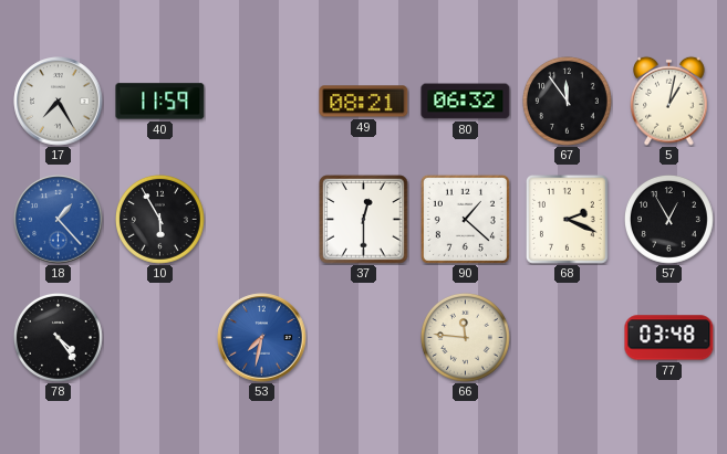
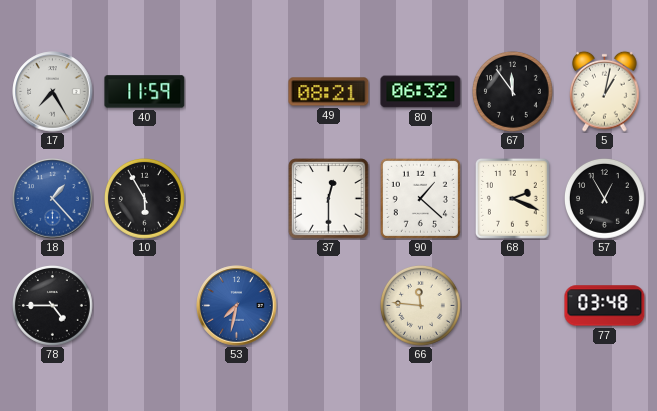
78: 4:24 -> 4:45 (53, 306)
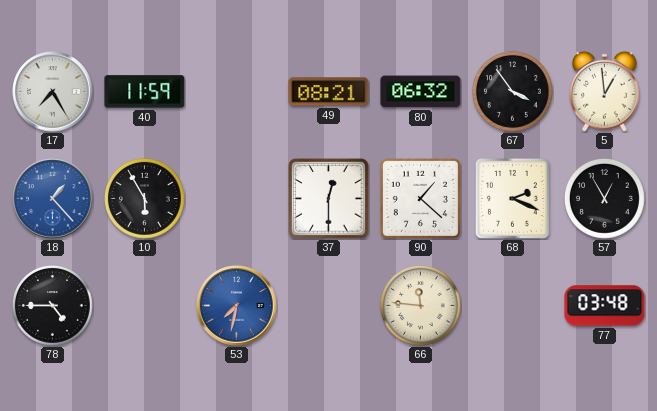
67: 11:54 -> 3:54 (513, 92)
5: 1:02 -> 12:59 (605, 91)
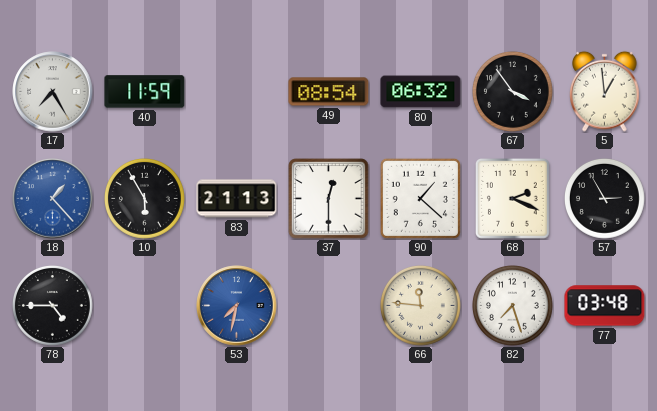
49: 08:21 -> 08:54 (329, 92)
83: none -> 21:13 (237, 199)
57: 12:55 -> 2:55 (605, 199)
82: none -> 7:27 (513, 306)
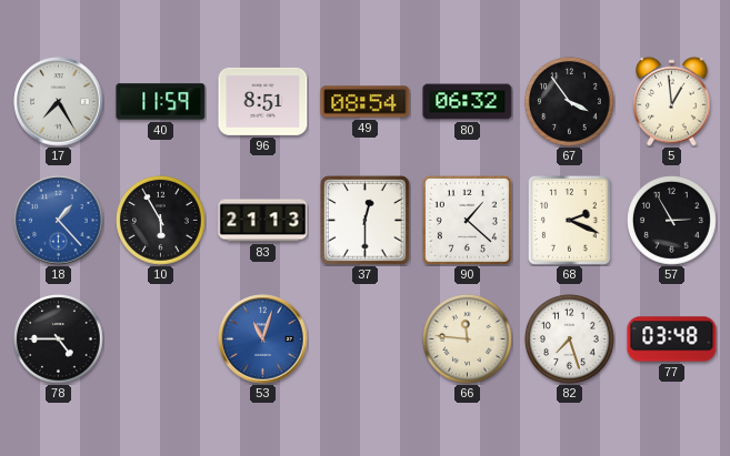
96: none -> 8:51 (263, 101)
53: 7:32 -> 11:03 (263, 340)
